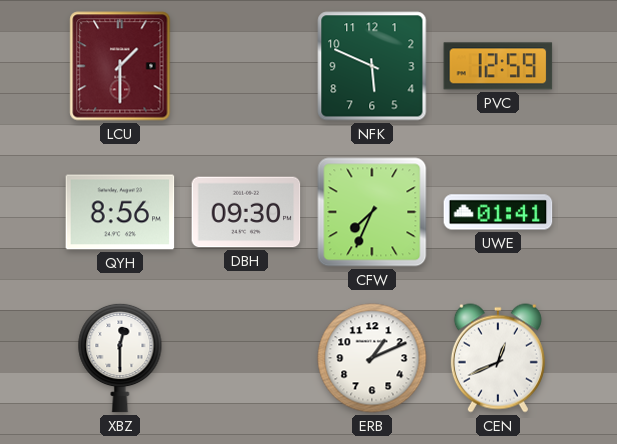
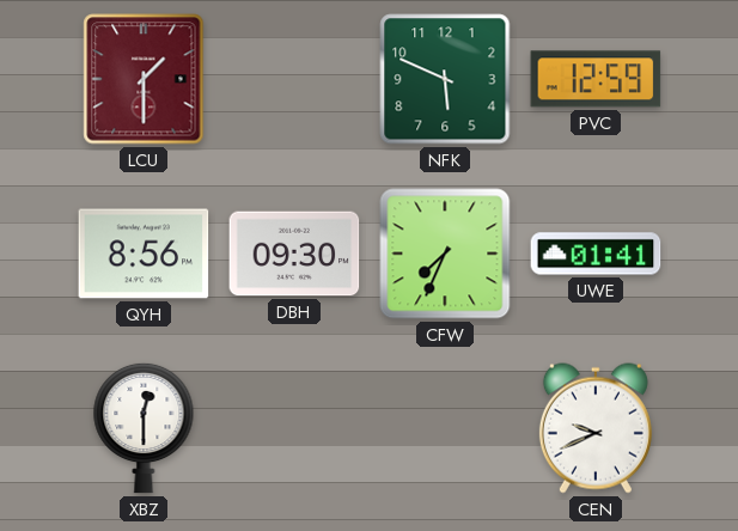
ERB: 1:11 -> none (372, 358)
CEN: 12:41 -> 9:41 (596, 428)
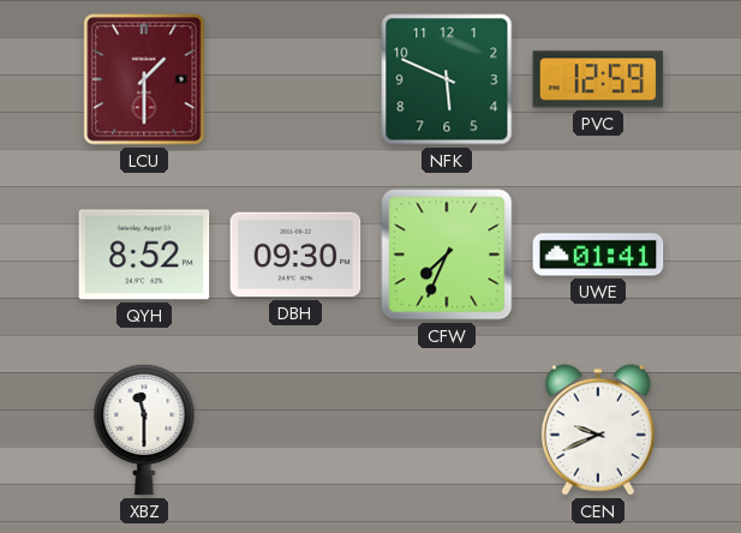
QYH: 8:56 -> 8:52 (144, 254)
XBZ: 12:30 -> 11:30 (144, 430)
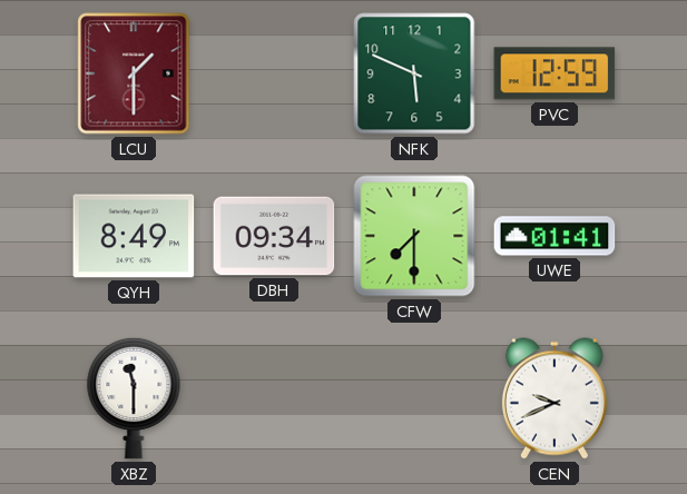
QYH: 8:52 -> 8:49 (134, 236)
DBH: 09:30 -> 09:34 (274, 236)
CFW: 7:34 -> 7:30 (414, 236)
